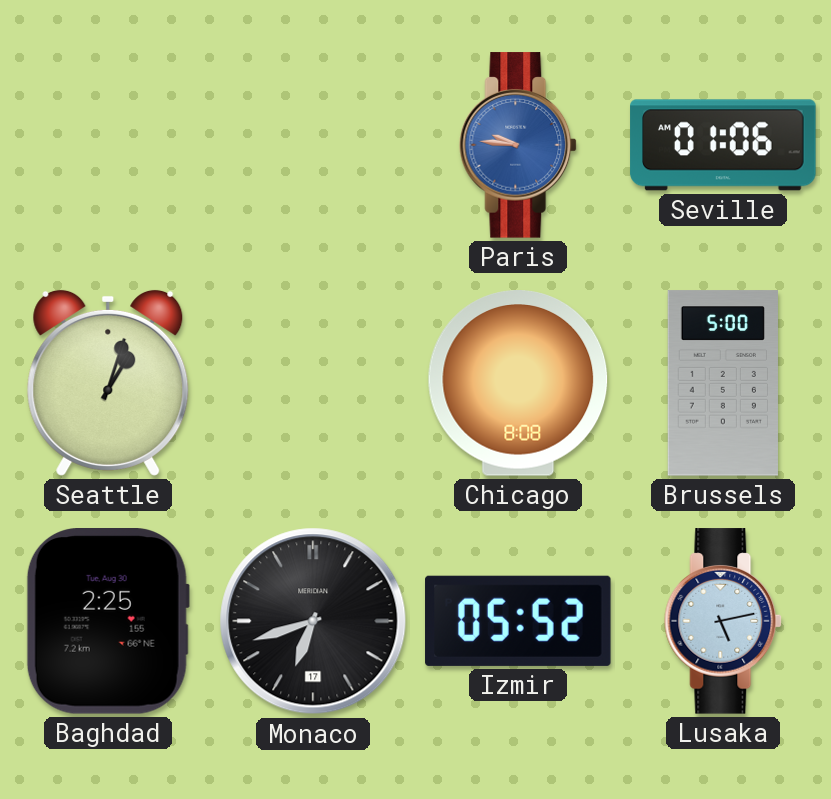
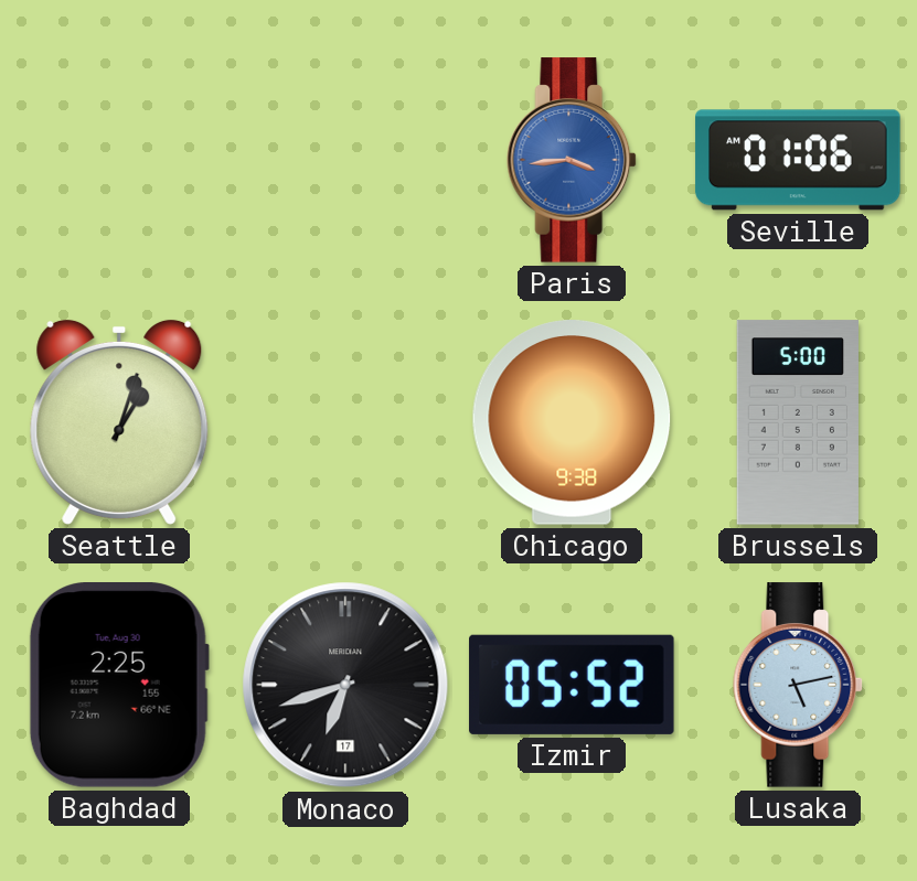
Paris: 9:46 -> 3:44 (573, 160)
Chicago: 8:08 -> 9:38 (572, 422)
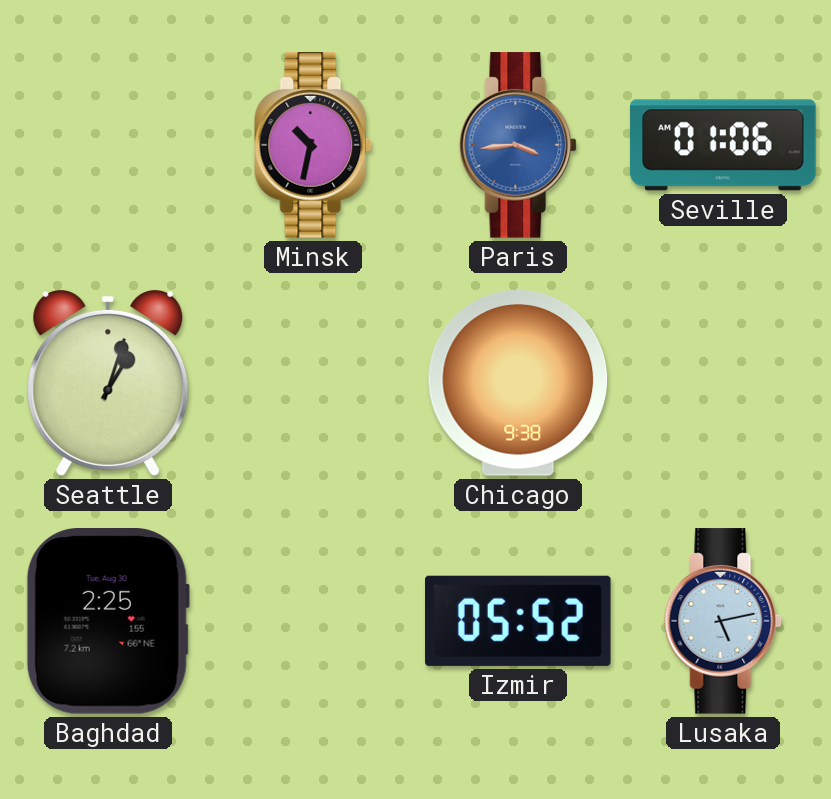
Minsk: none -> 10:32 (314, 145)
Brussels: 5:00 -> none (798, 422)
Monaco: 6:42 -> none (345, 685)
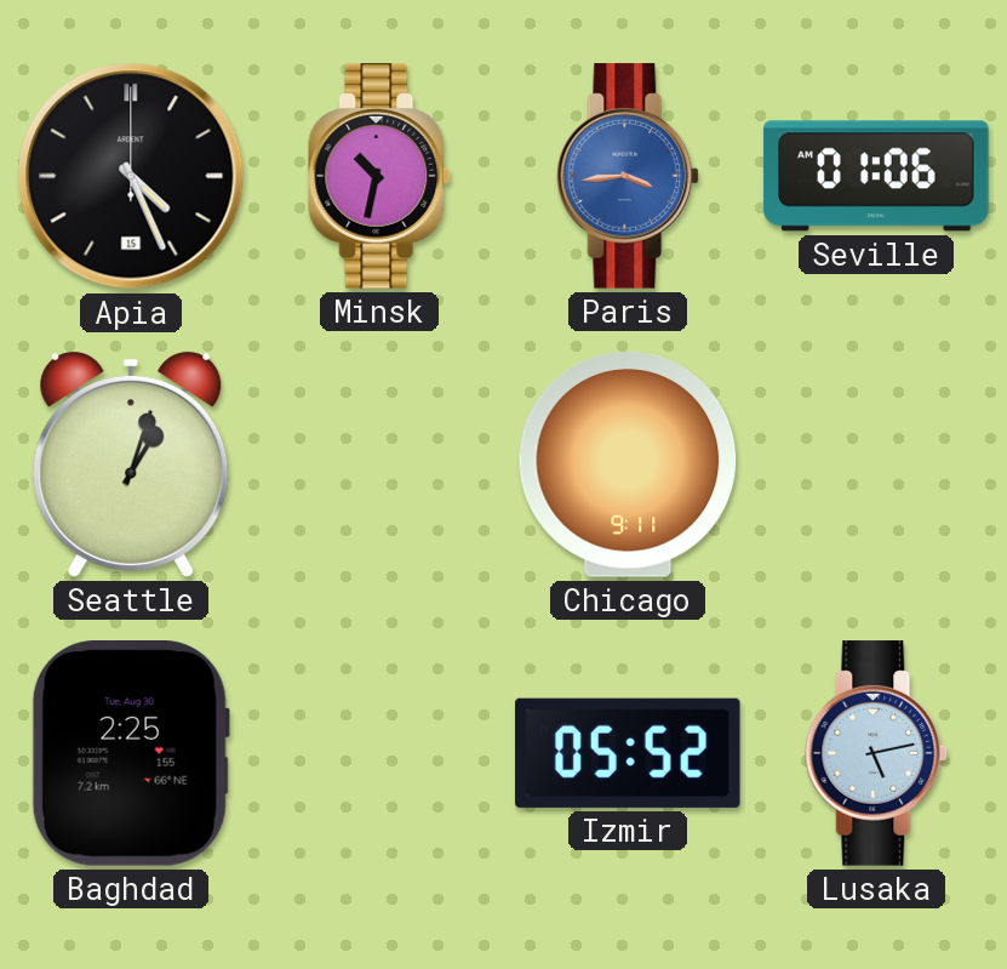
Apia: none -> 4:26 (131, 176)
Chicago: 9:38 -> 9:11 (628, 464)
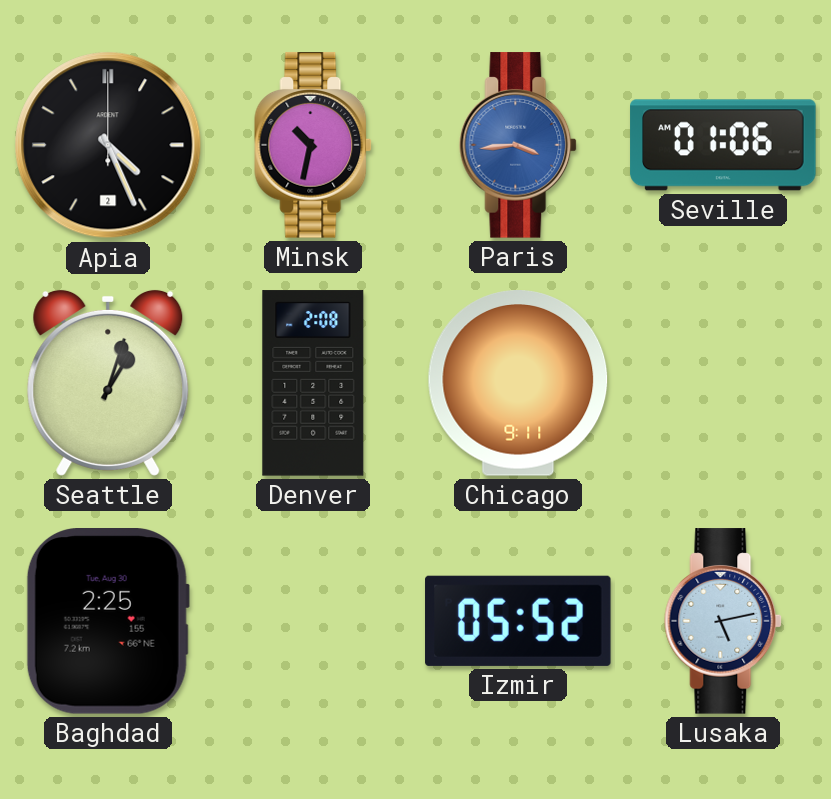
Apia date: 15 -> 2 (108, 145)
Denver: none -> 2:08 (313, 383)
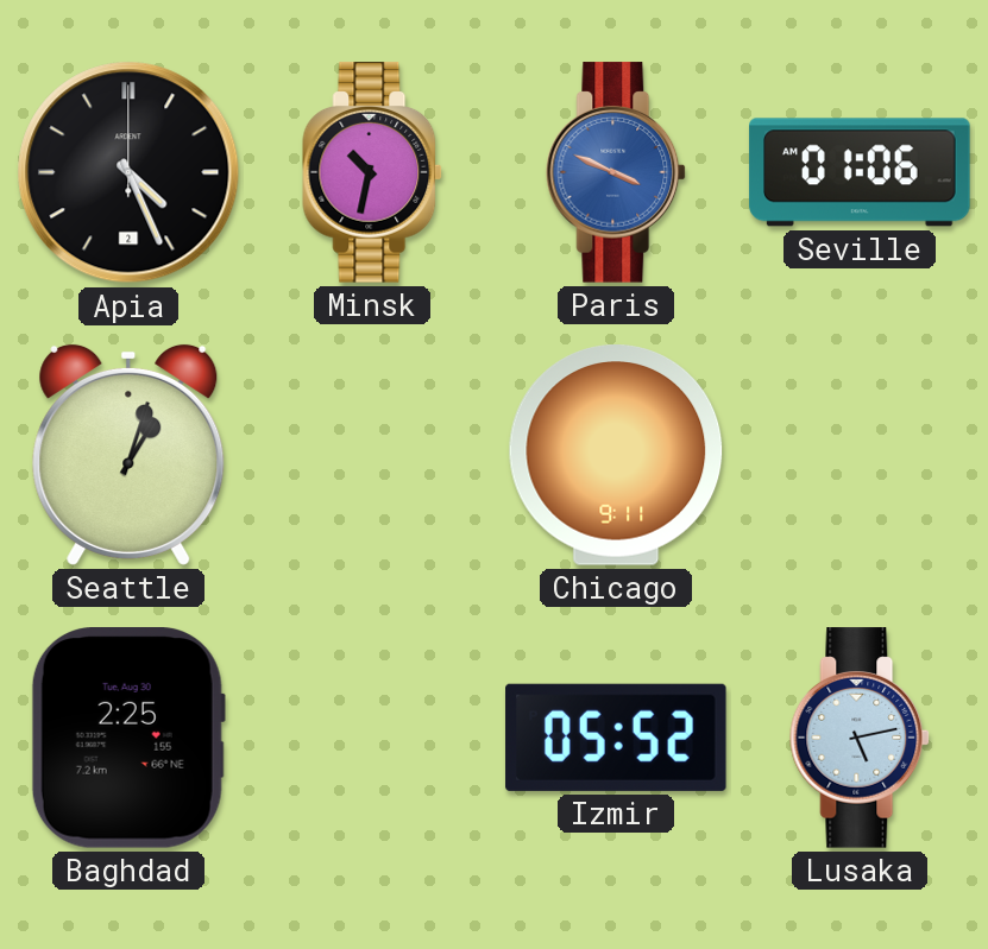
Paris: 3:44 -> 3:49 (617, 172)
Denver: 2:08 -> none (313, 383)
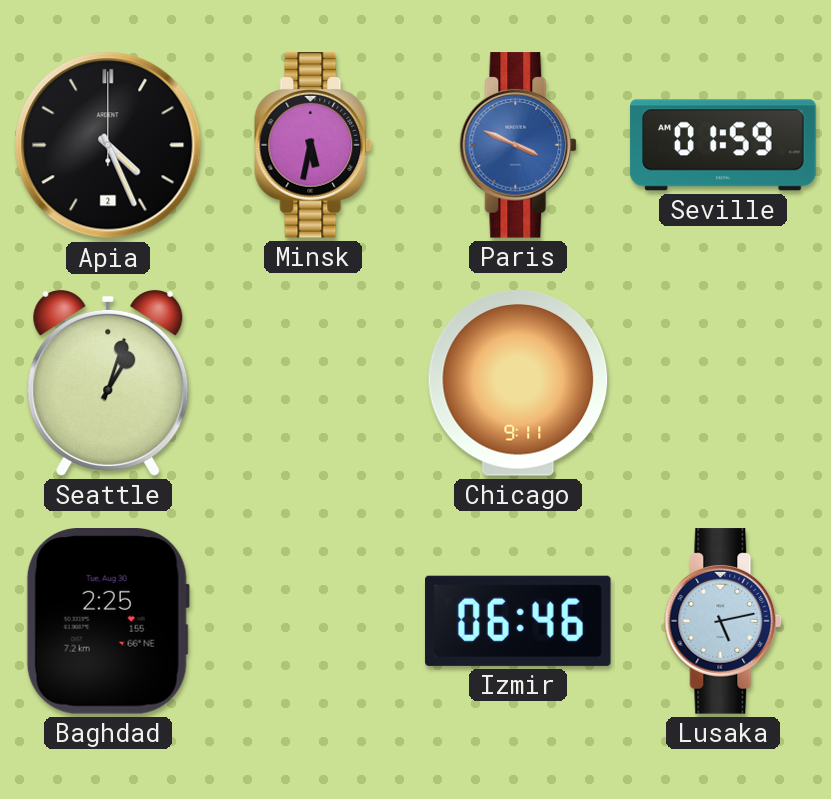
Minsk: 10:32 -> 5:32 (314, 145)
Seville: 01:06 -> 01:59 (723, 145)
Izmir: 05:52 -> 06:46 (518, 621)
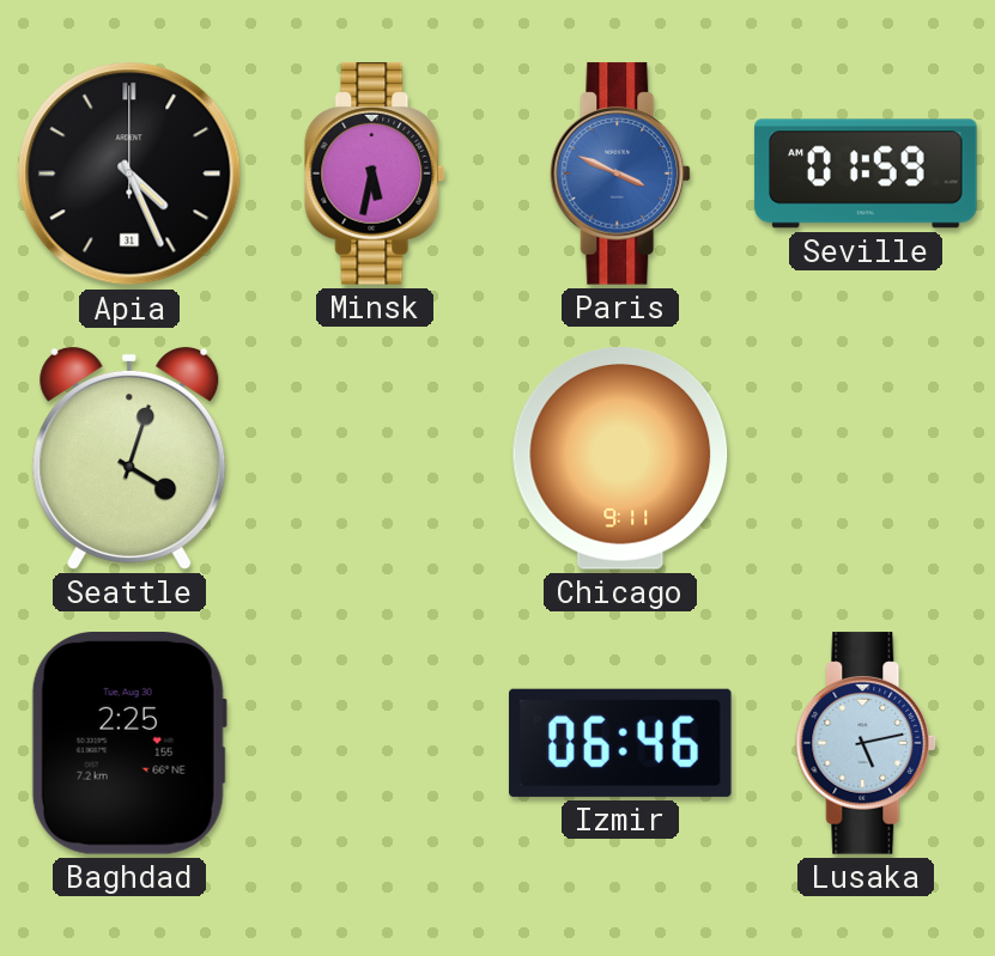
Apia date: 2 -> 31 (129, 173)
Seattle: 1:03 -> 4:03 (129, 458)
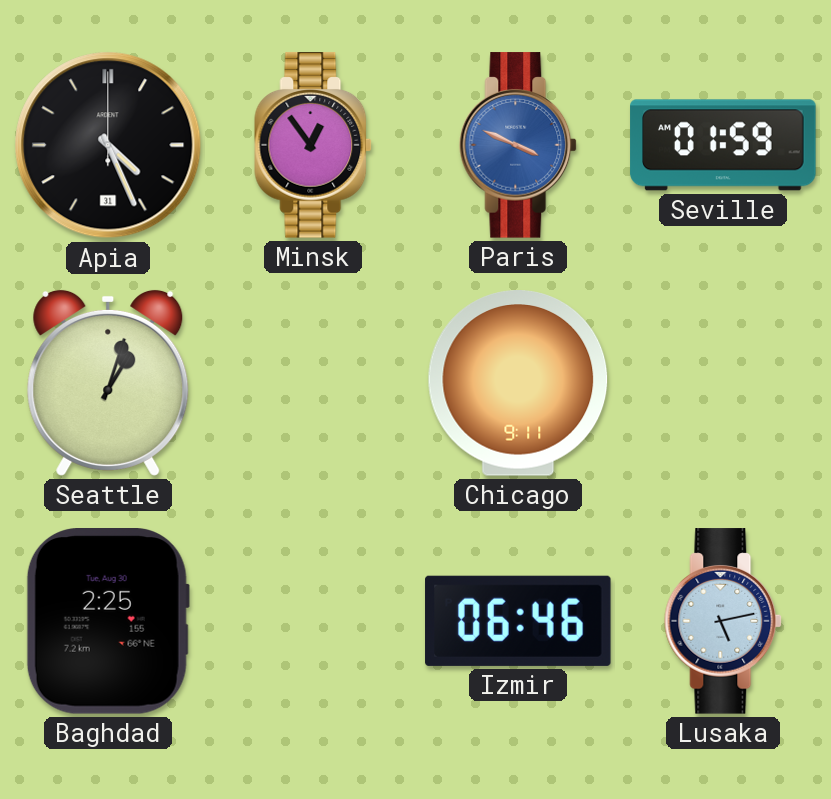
Minsk: 5:32 -> 12:54 (314, 145)
Seattle: 4:03 -> 1:03 (108, 383)
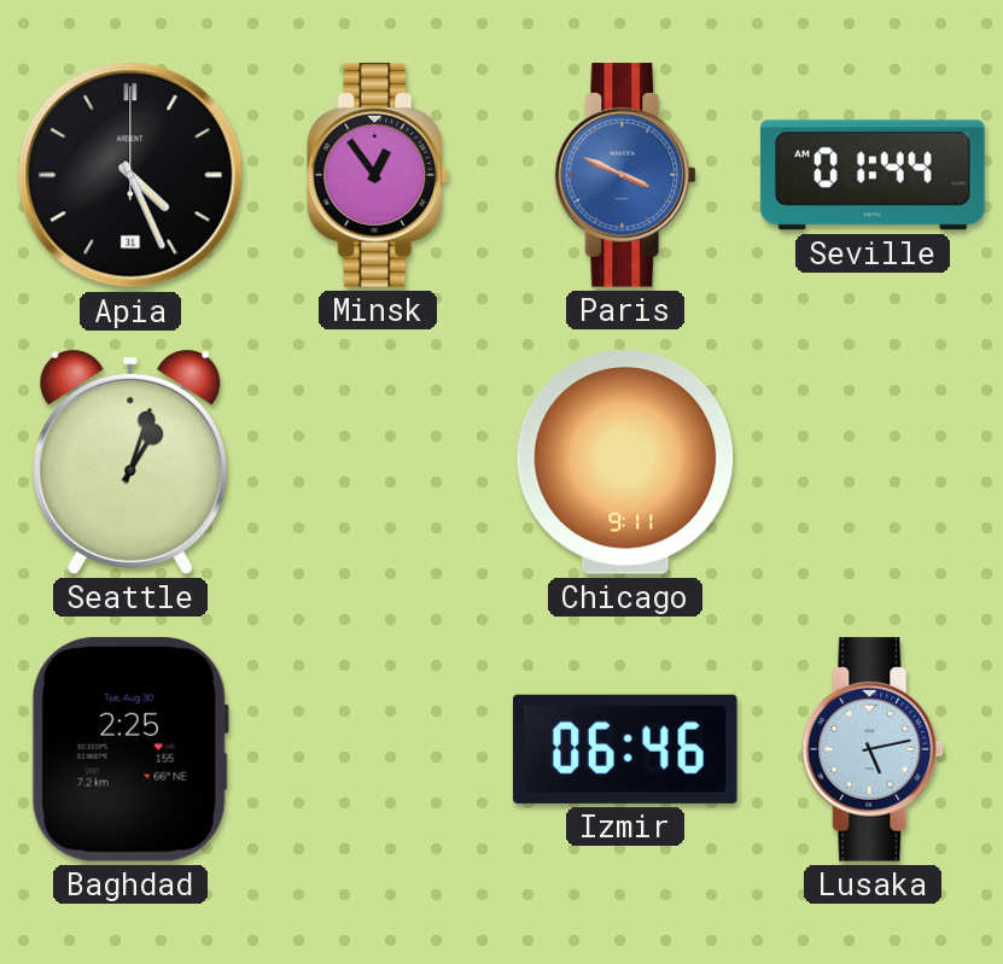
Seville: 01:59 -> 01:44 (873, 175)
